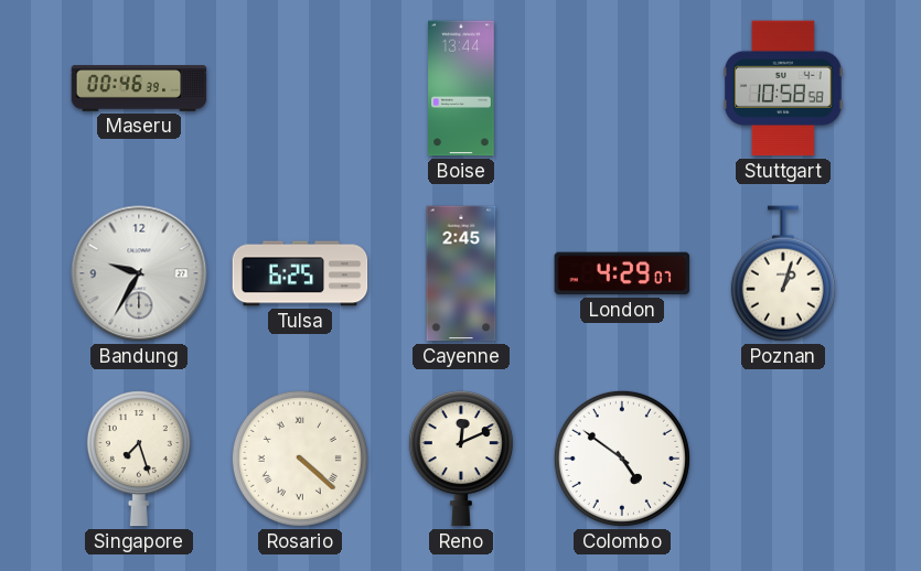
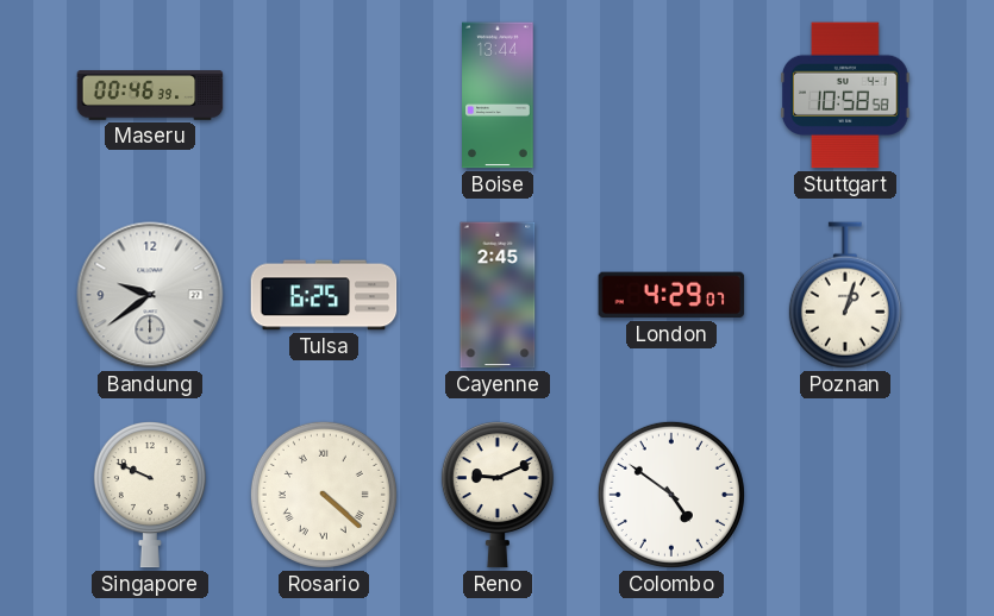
Bandung: 9:35 -> 9:39 (150, 295)
Singapore: 7:27 -> 9:49 (150, 495)
Reno: 12:11 -> 9:11 (498, 495)
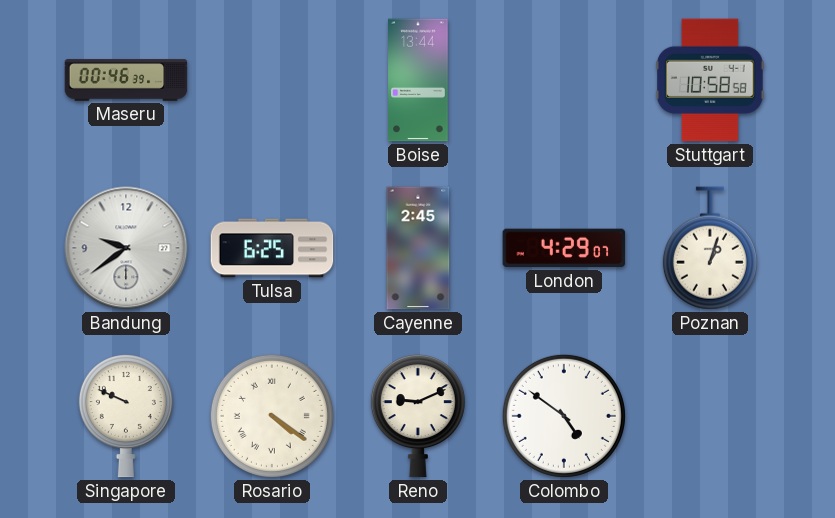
Rosario: 4:22 -> 4:21 (272, 416)
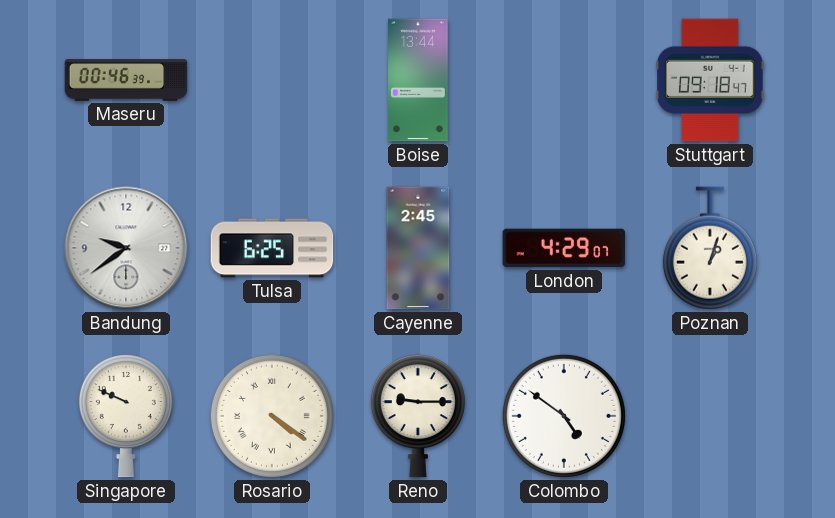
Stuttgart: 10:58 -> 09:18 (711, 80)
Reno: 9:11 -> 9:15 (418, 416)
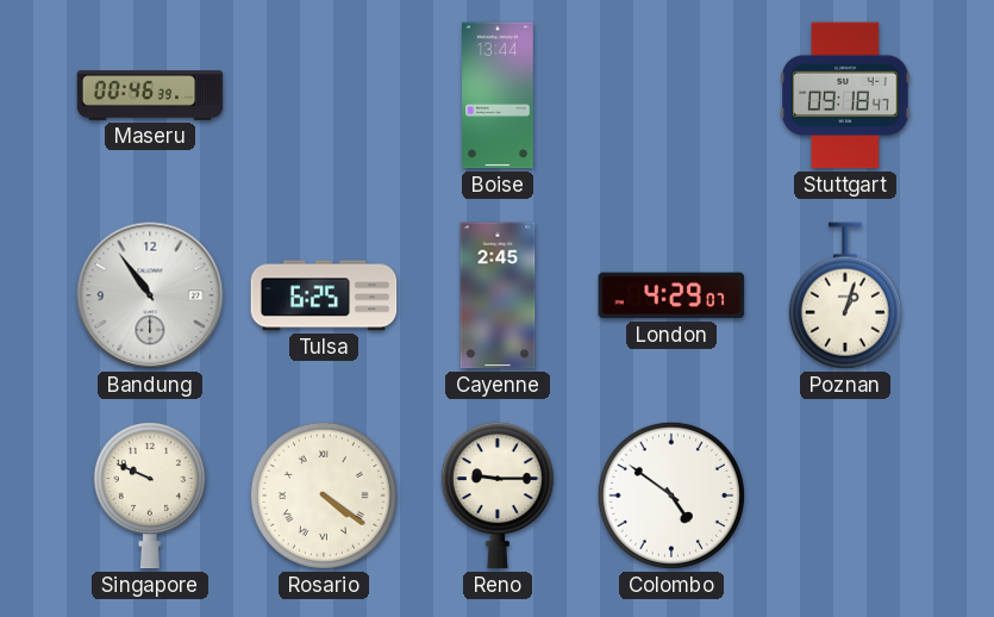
Bandung: 9:39 -> 10:54 (150, 295)
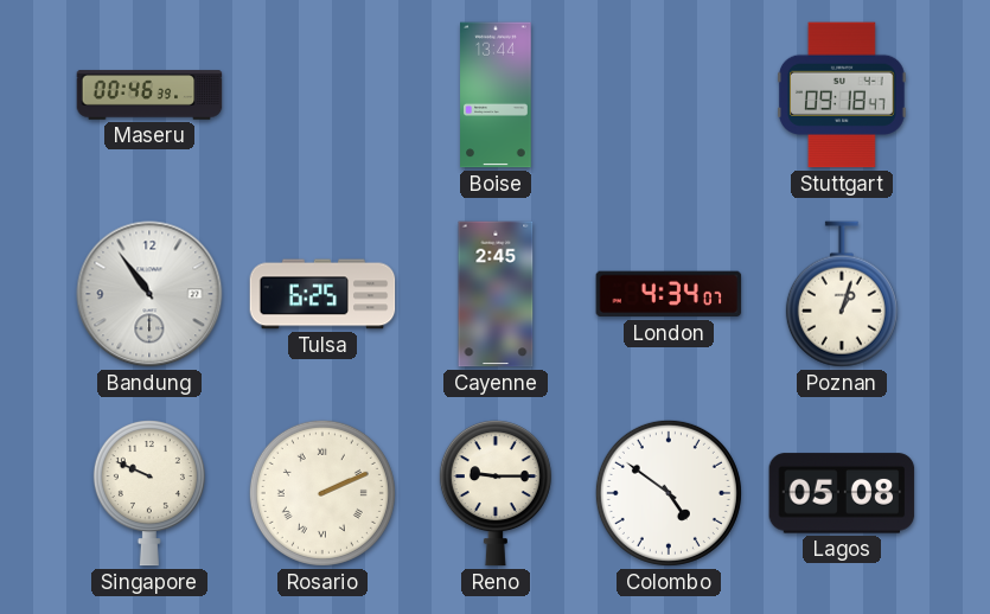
London: 4:29 -> 4:34 (669, 294)
Rosario: 4:21 -> 2:11 (322, 493)
Lagos: none -> 05:08 (842, 493)
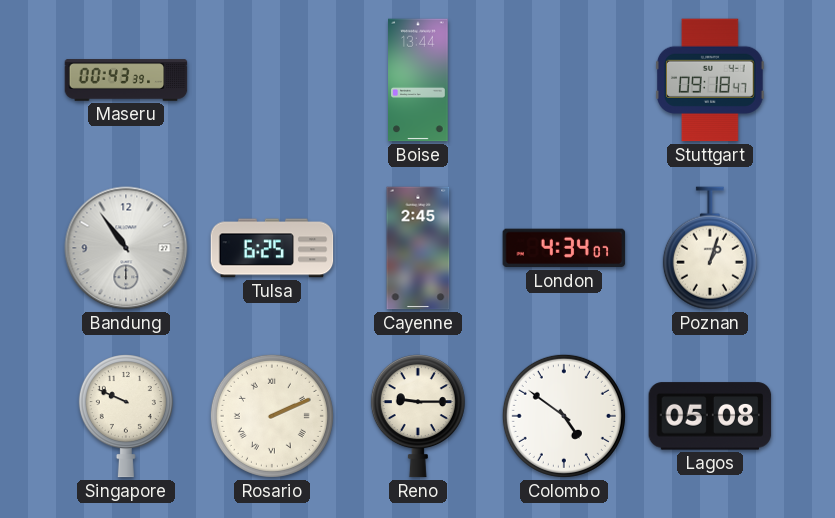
Maseru: 00:46 -> 00:43 (126, 80)
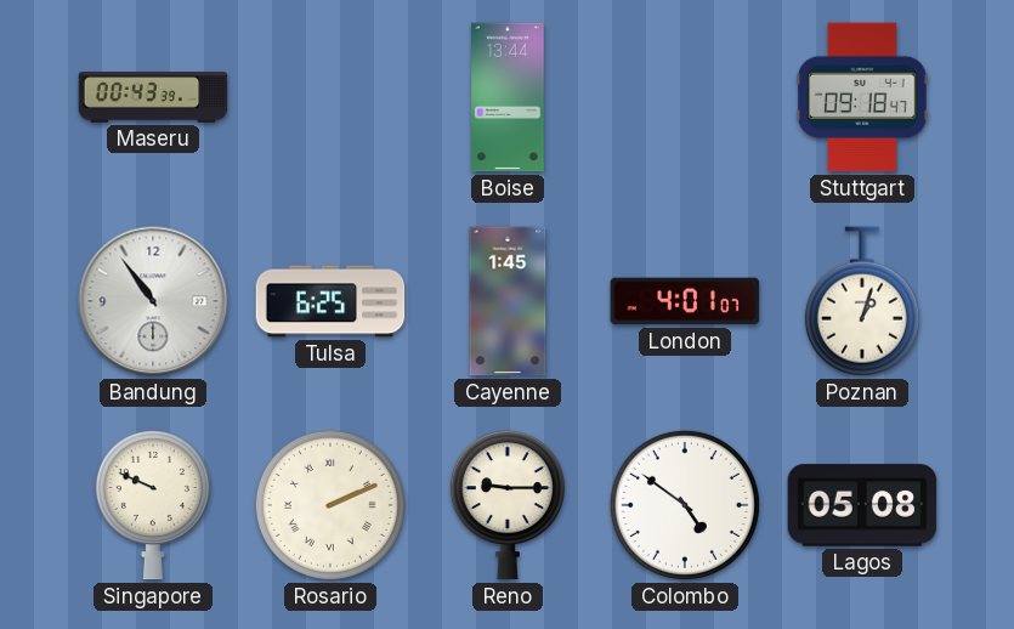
Cayenne: 2:45 -> 1:45 (508, 301)
London: 4:34 -> 4:01 (685, 301)
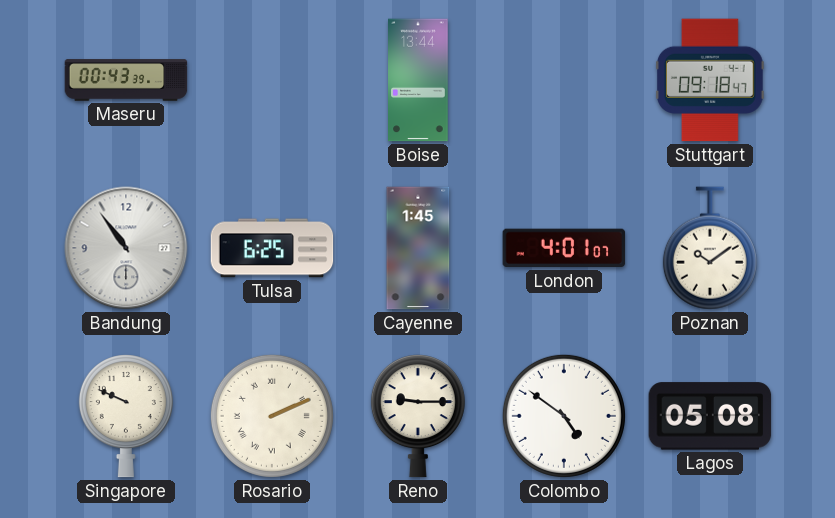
Poznan: 1:03 -> 10:09 (710, 248)
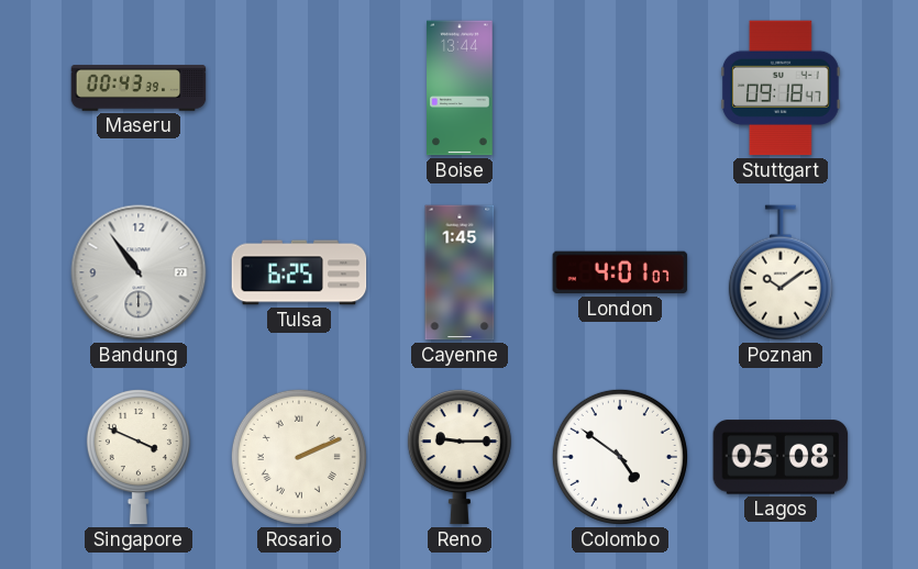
Singapore: 9:49 -> 3:49 (139, 457)
